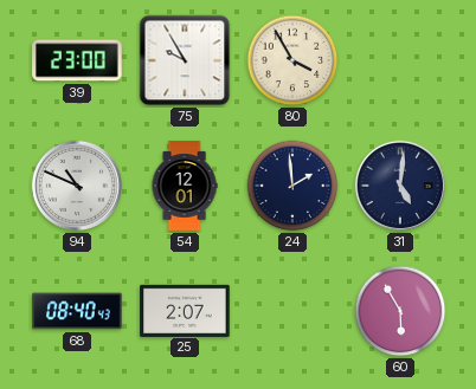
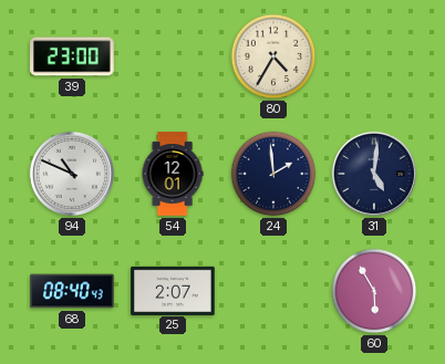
75: 9:55 -> none (185, 60)
80: 3:55 -> 4:35 (273, 56)
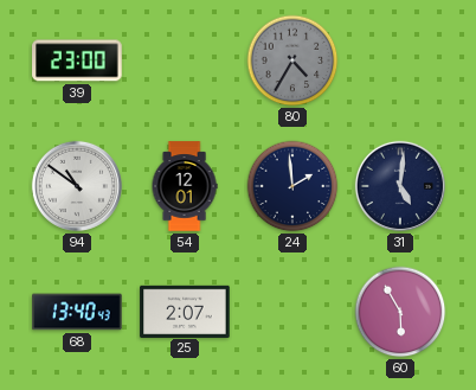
80 dial: cream -> grey (292, 60)
94: 10:49 -> 10:51 (77, 186)
68: 08:40 -> 13:40 (77, 312)
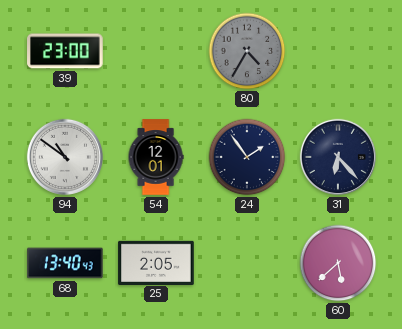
24: 1:59 -> 1:54 (247, 157)
31: 5:01 -> 6:23 (338, 157)
25: 2:07 -> 2:05 (156, 262)
60: 5:55 -> 5:38 (338, 263)
